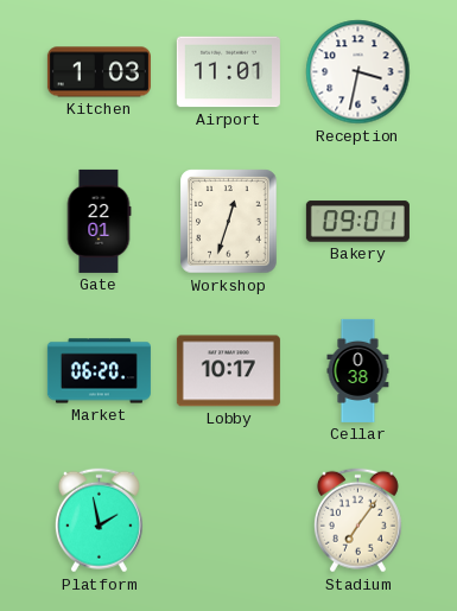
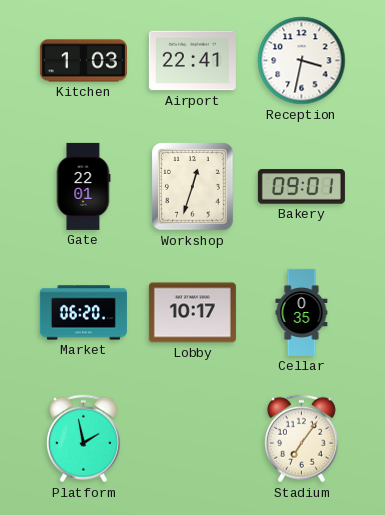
Airport: 11:01 -> 22:41 (192, 61)
Cellar: 0:38 -> 0:35 (302, 312)
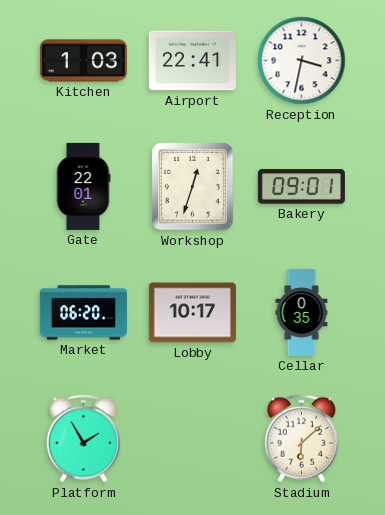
Platform: 1:58 -> 1:55 (83, 439)
Stadium: 7:06 -> 6:08 (301, 439)
